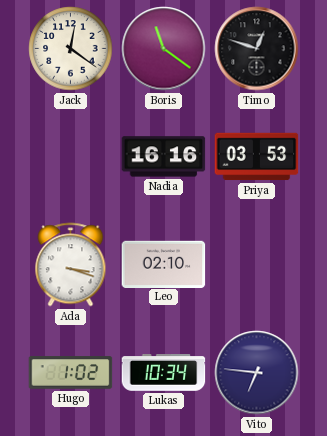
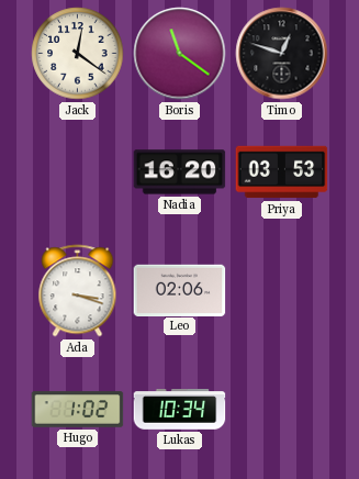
Nadia: 16:16 -> 16:20 (180, 172)
Leo: 02:10 -> 02:06 (180, 290)
Vito: 6:46 -> none (257, 373)
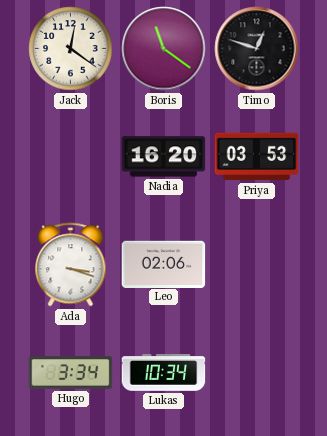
Hugo: 1:02 -> 3:34 (71, 373)
